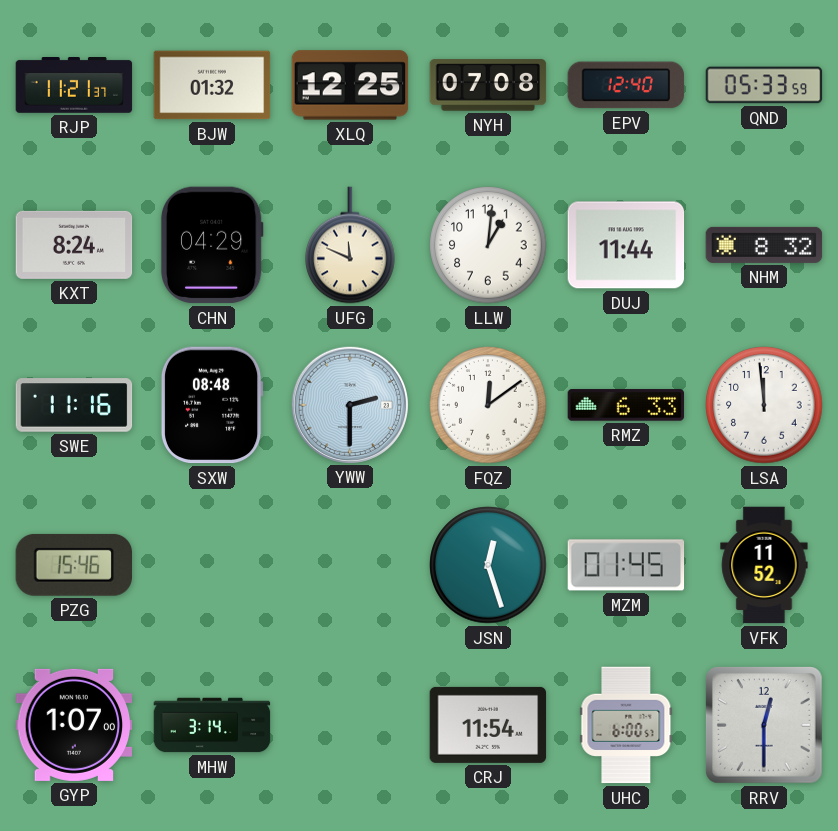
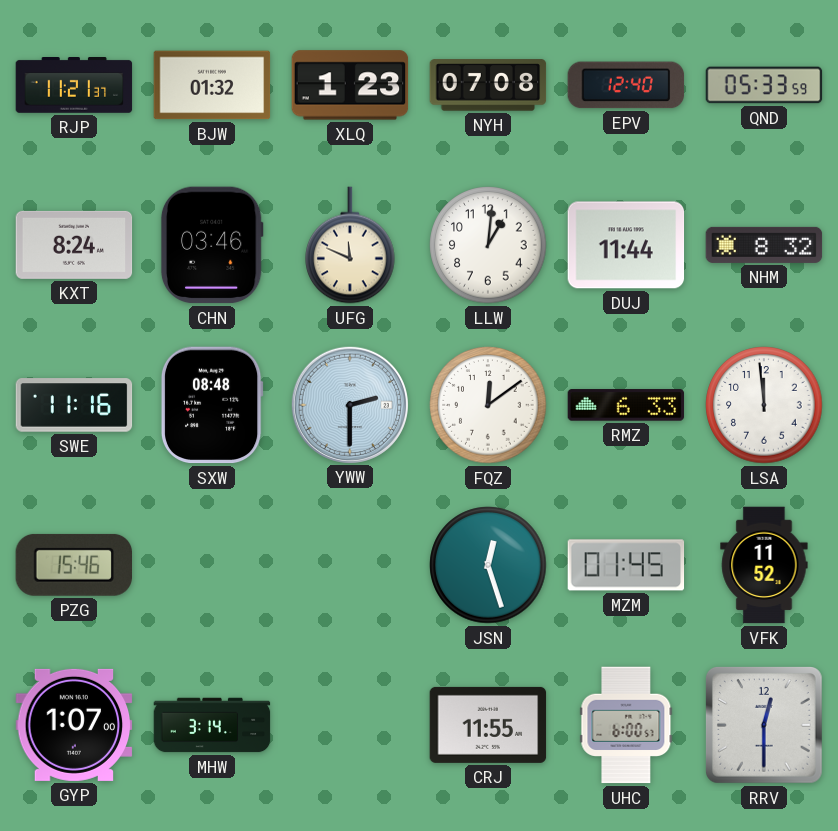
XLQ: 12:25 -> 1:23 (350, 85)
CHN: 04:29 -> 03:46 (212, 245)
CRJ: 11:54 -> 11:55 (488, 725)
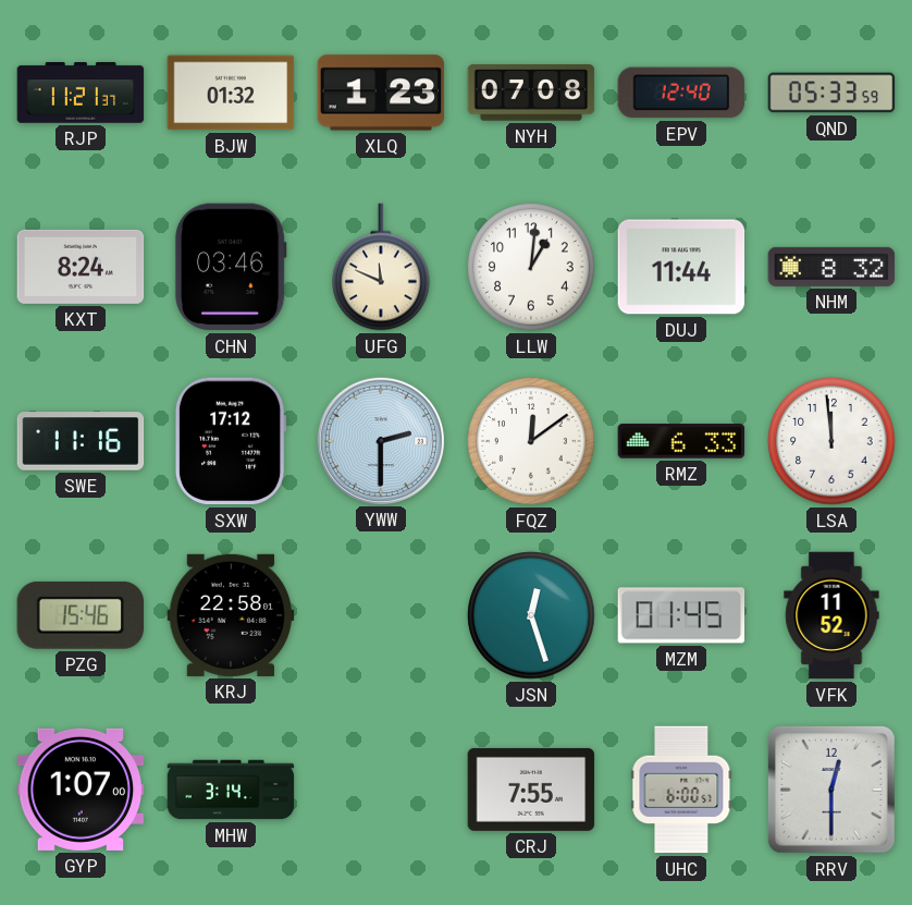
SXW: 08:48 -> 17:12 (231, 441)
KRJ: none -> 22:58 (231, 615)
CRJ: 11:55 -> 7:55 (531, 790)
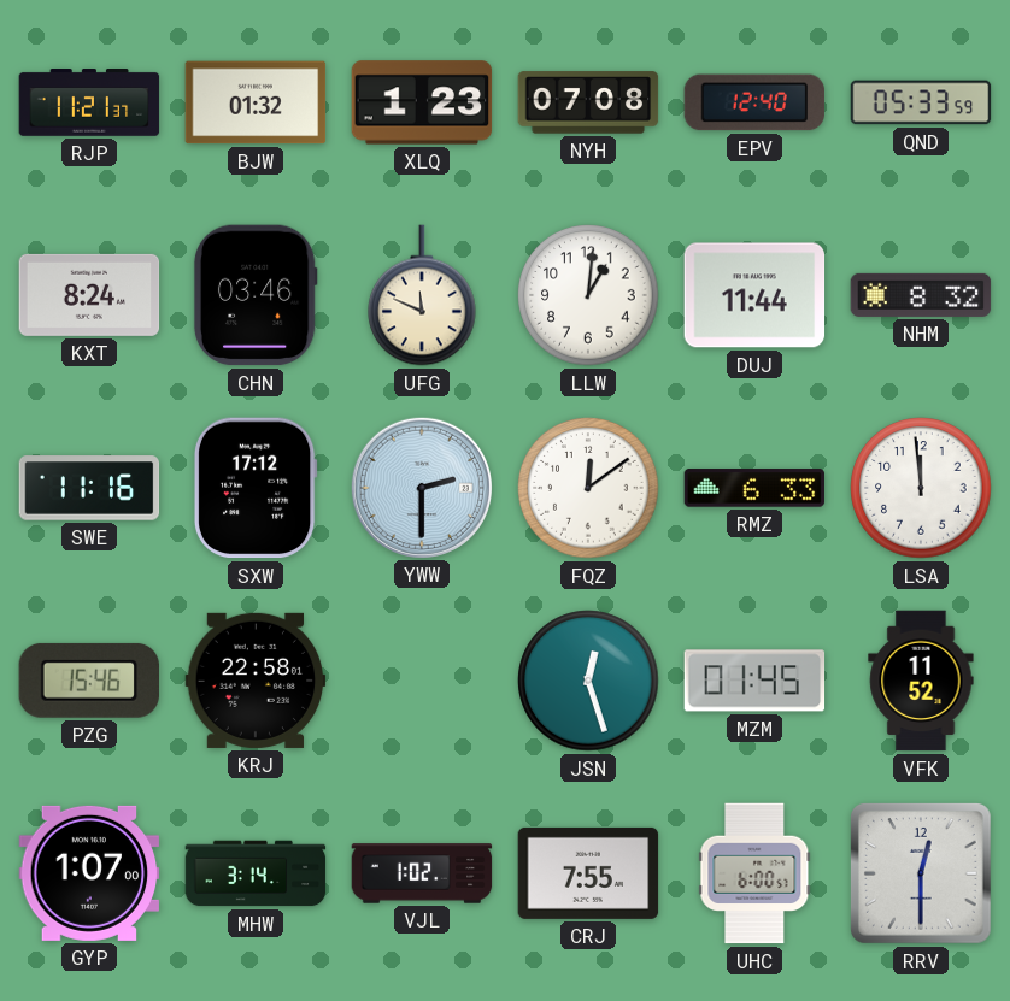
VJL: none -> 1:02 (422, 873)
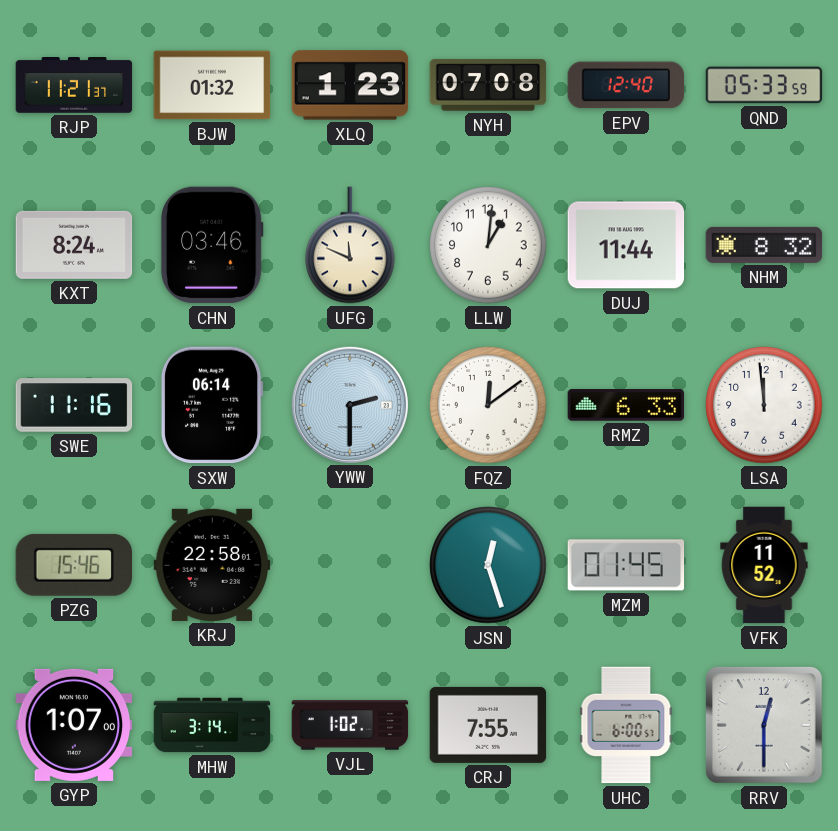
SXW: 17:12 -> 06:14 (212, 405)
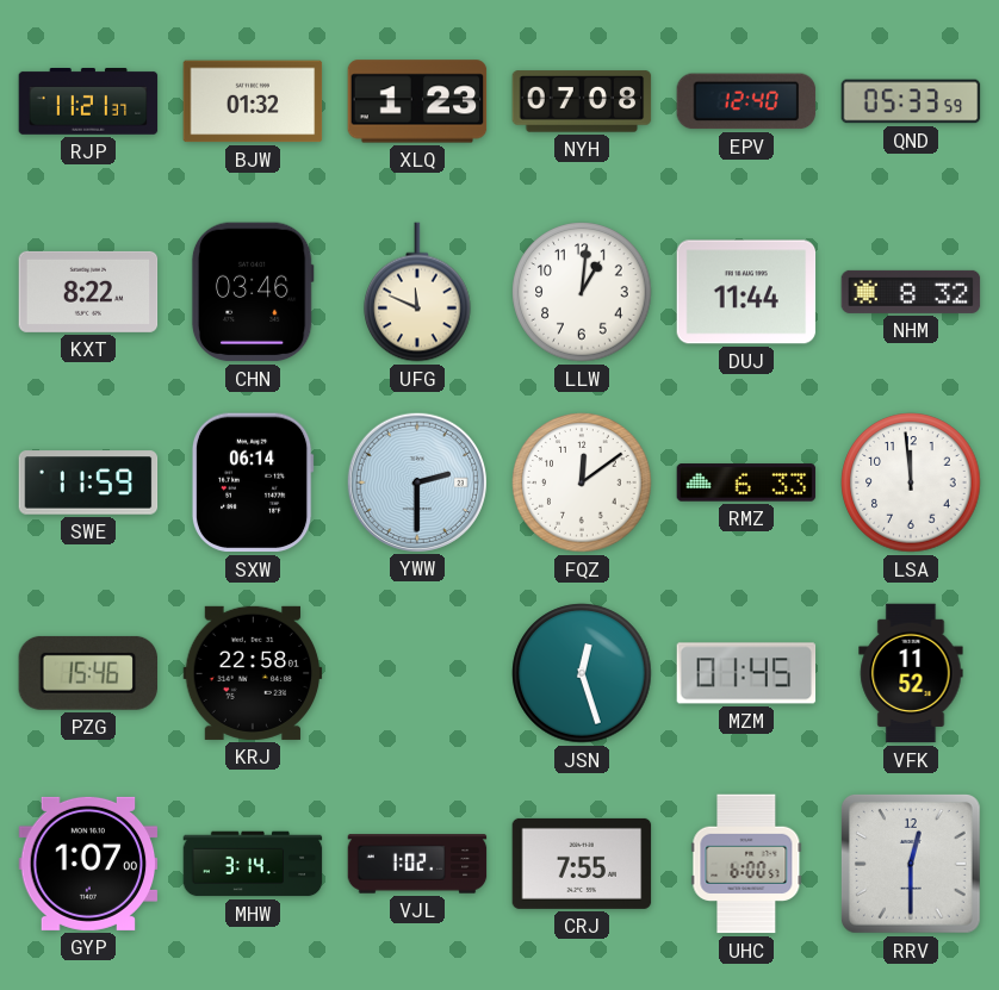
KXT: 8:24 -> 8:22 (88, 292)
SWE: 11:16 -> 11:59 (88, 482)
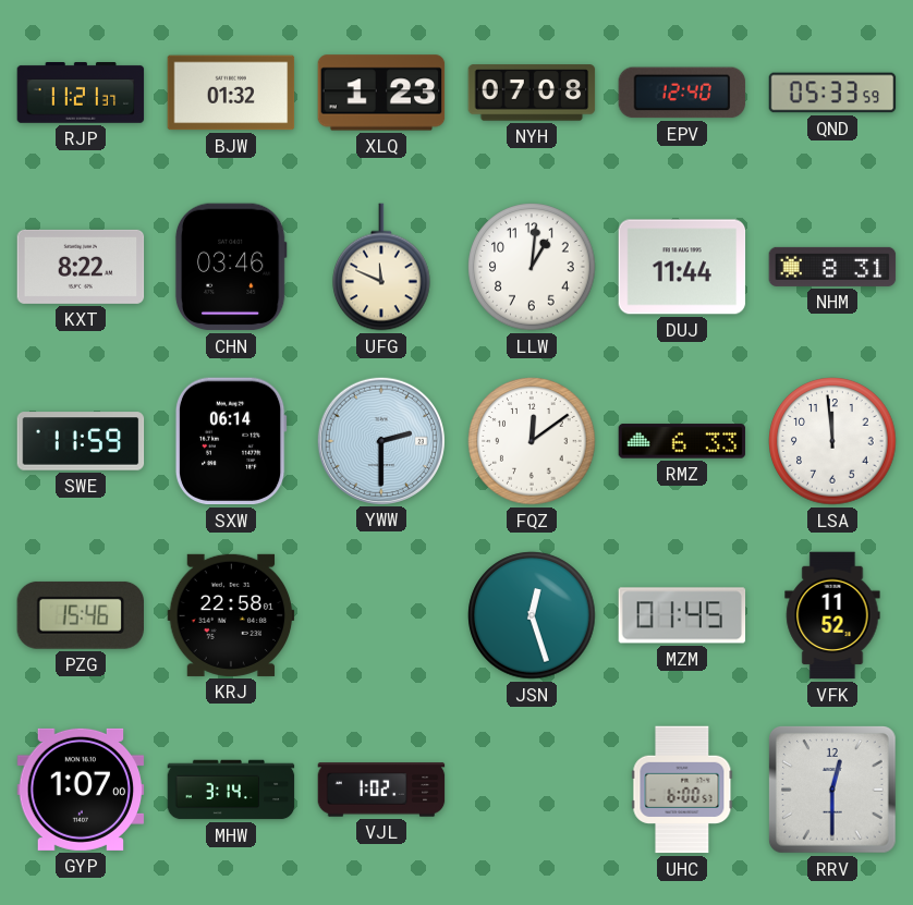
NHM: 8:32 -> 8:31 (832, 267)
CRJ: 7:55 -> none (582, 864)
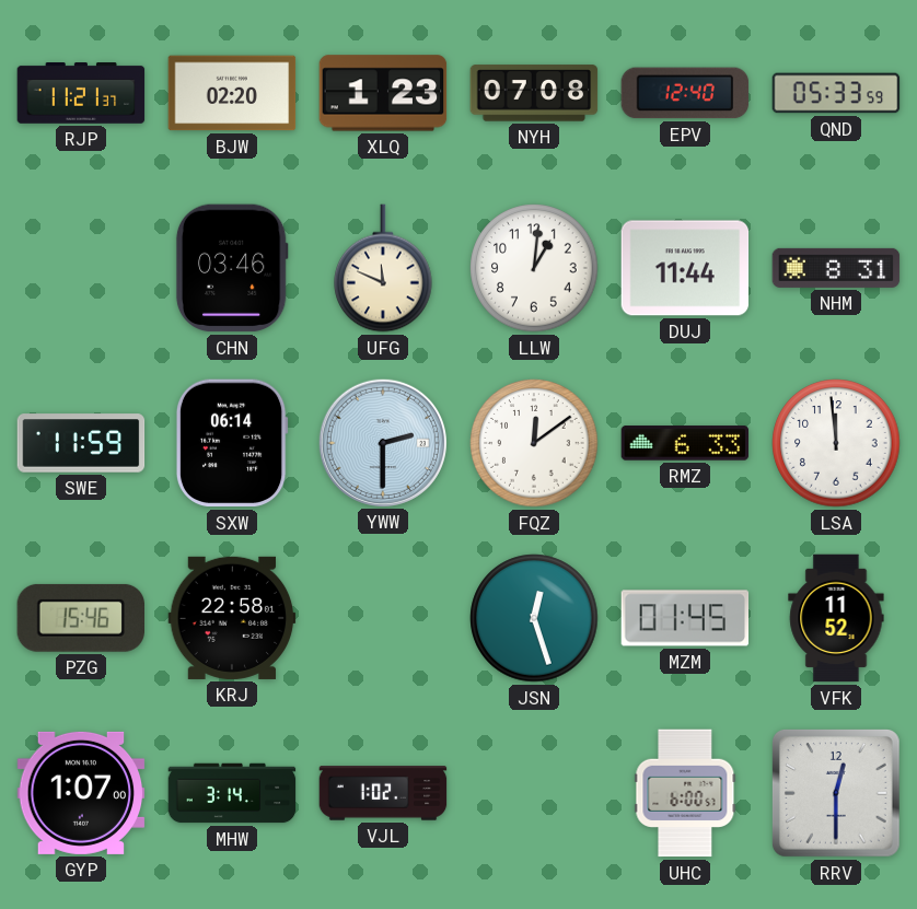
BJW: 01:32 -> 02:20 (232, 93)
KXT: 8:22 -> none (81, 267)
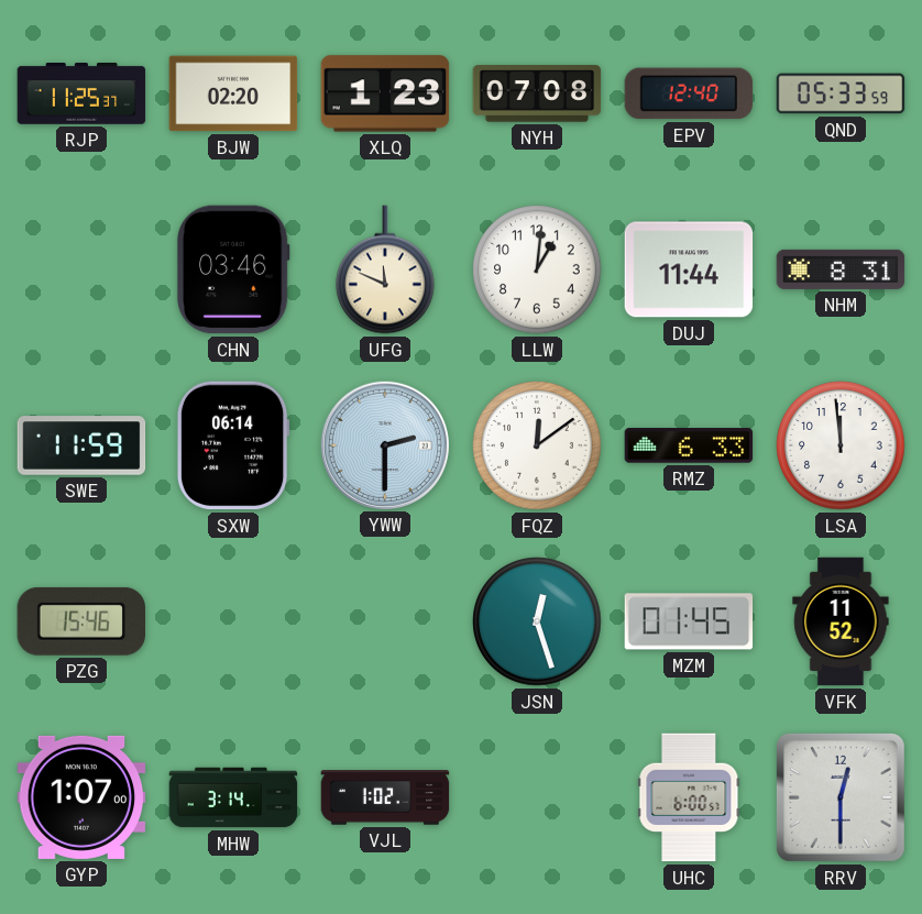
RJP: 11:21 -> 11:25 (81, 95)
KRJ: 22:58 -> none (232, 618)
